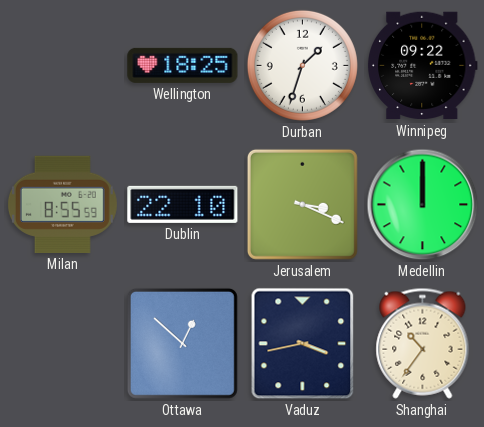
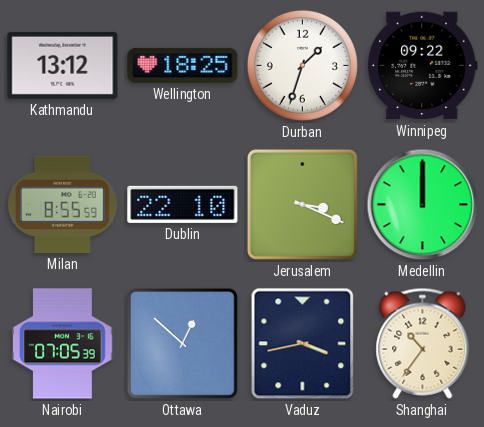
Kathmandu: none -> 13:12 (63, 65)
Nairobi: none -> 07:05 (63, 344)
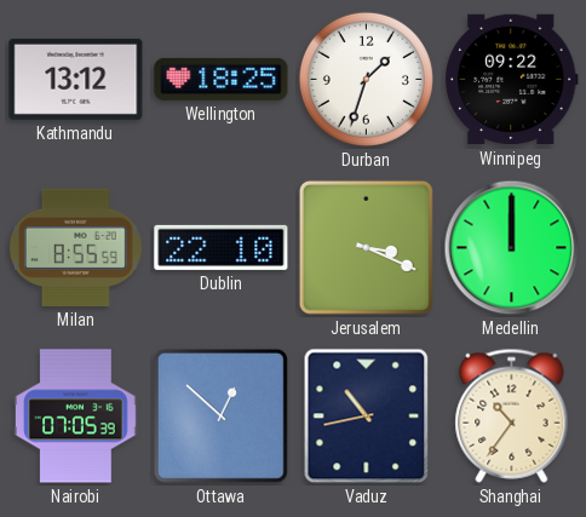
Vaduz: 3:43 -> 10:43 (367, 417)
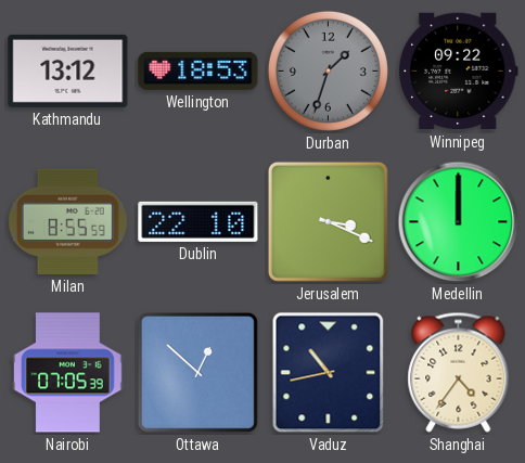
Wellington: 18:25 -> 18:53 (199, 70)
Durban dial: white -> grey (328, 70)
Shanghai: 10:36 -> 4:36 (459, 372)
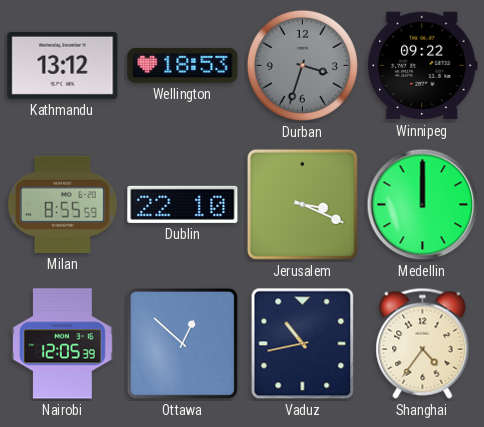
Durban: 1:33 -> 3:33 (302, 65)
Nairobi: 07:05 -> 12:05 (63, 344)
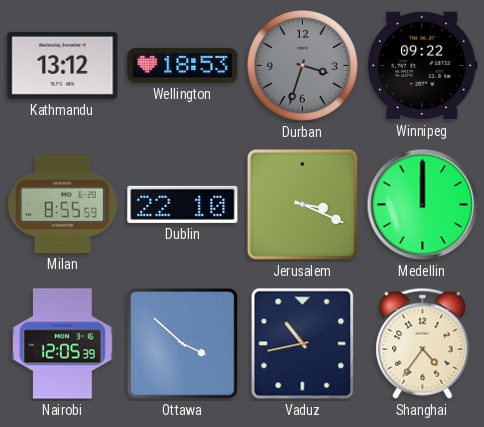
Ottawa: 12:52 -> 3:52 (182, 343)
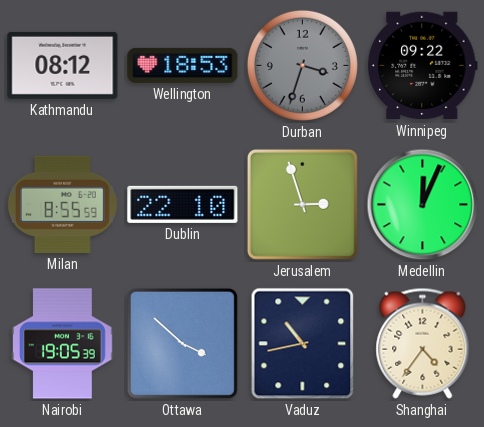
Kathmandu: 13:12 -> 08:12 (63, 65)
Jerusalem: 3:19 -> 2:57 (302, 204)
Medellin: 12:00 -> 12:04 (423, 205)
Nairobi: 12:05 -> 19:05 (63, 344)
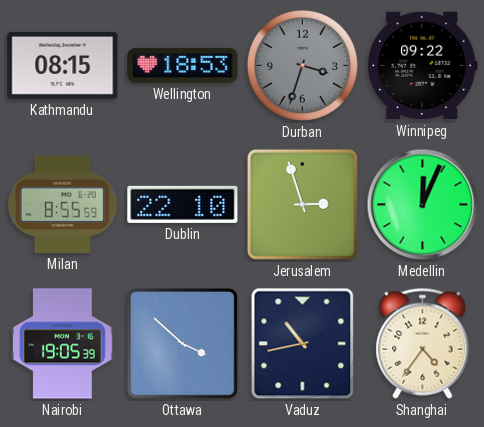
Kathmandu: 08:12 -> 08:15 (63, 65)
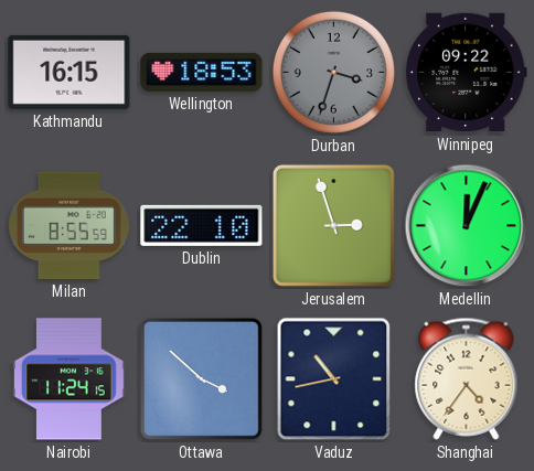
Kathmandu: 08:15 -> 16:15 (70, 72)
Nairobi: 19:05 -> 11:24 (70, 379)
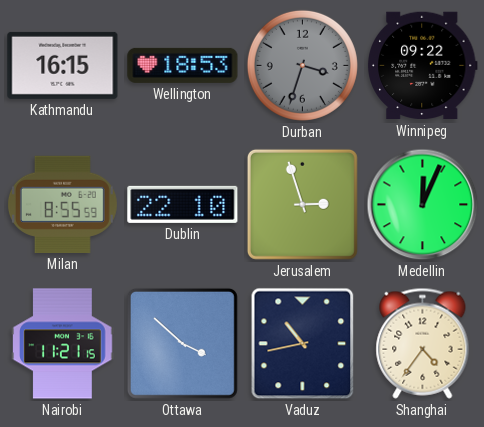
Nairobi: 11:24 -> 11:21 (63, 344)
